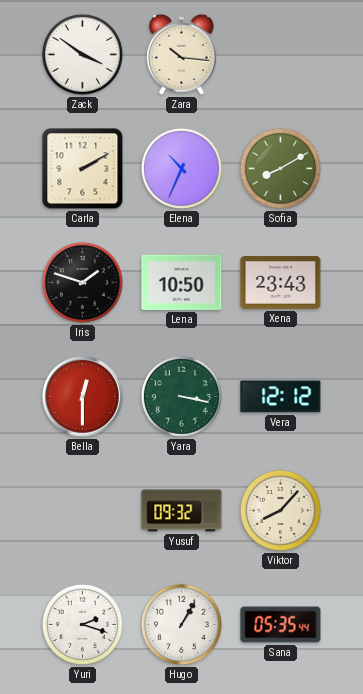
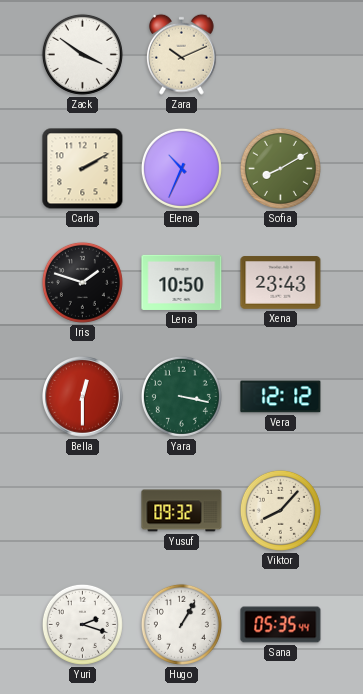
Zara: 10:16 -> 10:11 (181, 54)
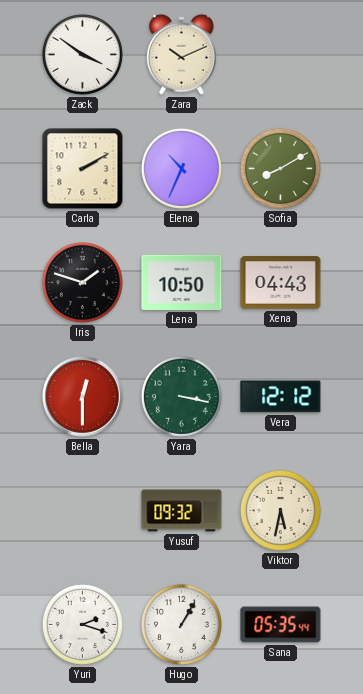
Xena: 23:43 -> 04:43 (281, 283)
Viktor: 8:07 -> 5:32 (280, 510)
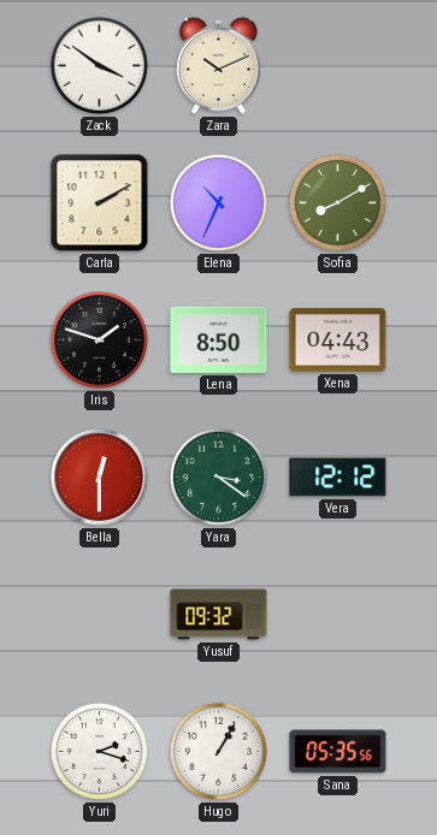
Lena: 10:50 -> 8:50 (219, 339)
Yara: 3:17 -> 3:21 (218, 476)
Viktor: 5:32 -> none (280, 510)
Sana: 05:35:44 -> 05:35:56 (338, 752)
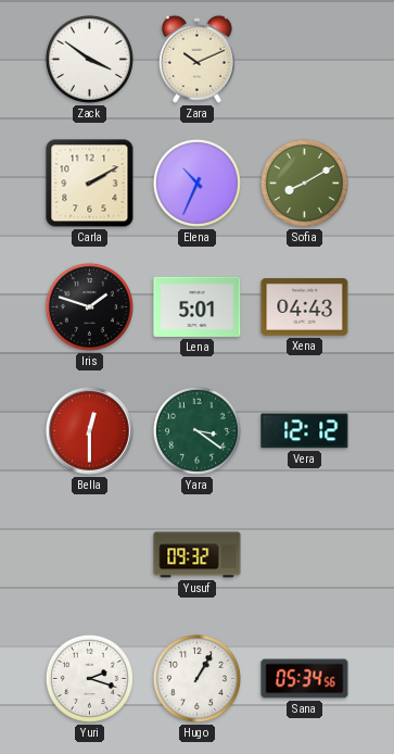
Lena: 8:50 -> 5:01 (198, 306)
Sana: 05:35 -> 05:34 (305, 679)
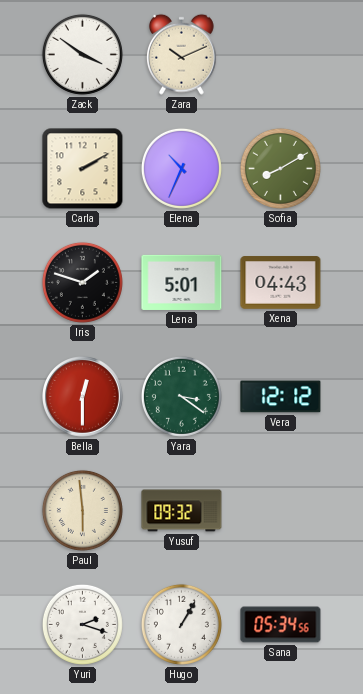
Paul: none -> 5:59 (82, 510)
